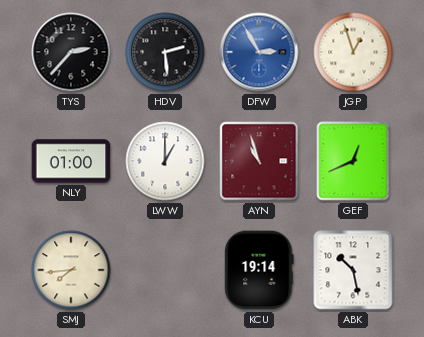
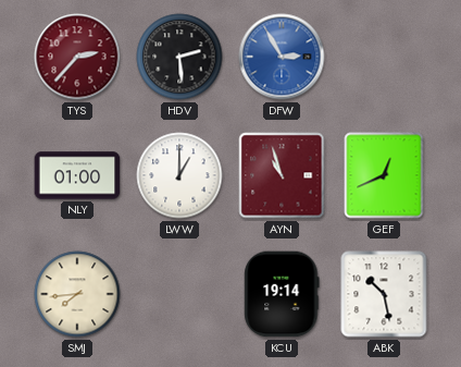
TYS dial: black -> burgundy (77, 57)
JGP: 12:57 -> none (353, 52)
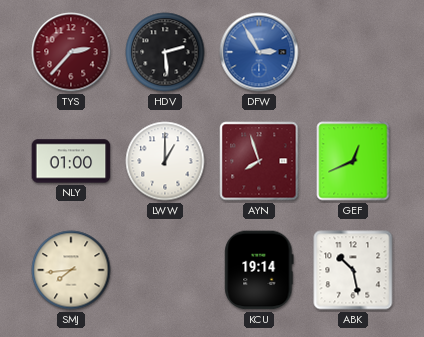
AYN: 10:57 -> 7:57 (259, 161)
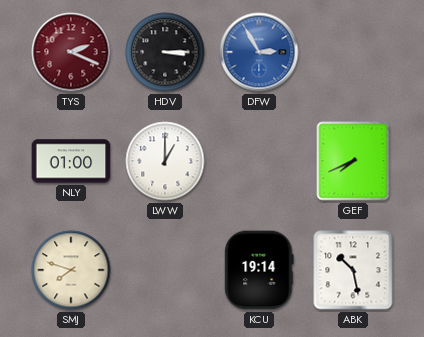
TYS: 2:37 -> 2:19 (71, 52)
HDV: 2:29 -> 3:15 (165, 52)
AYN: 7:57 -> none (259, 161)
GEF: 12:41 -> 7:41 (353, 161)
SMJ: 7:44 -> 7:48 (71, 270)
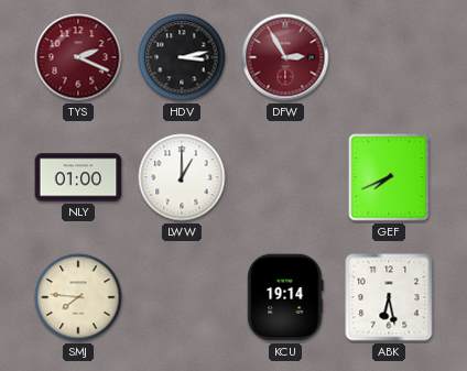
HDV: 3:15 -> 3:13 (182, 57)
DFW dial: blue -> burgundy (285, 57)
SMJ: 7:48 -> 7:46 (78, 297)
ABK: 10:28 -> 6:28 (389, 297)
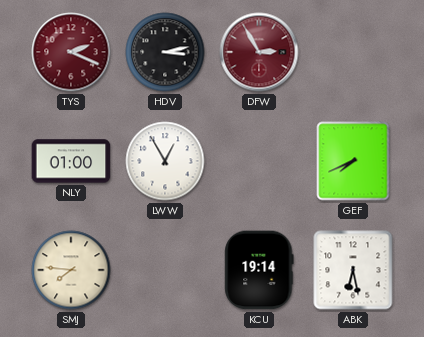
LWW: 1:00 -> 12:55 (165, 161)
